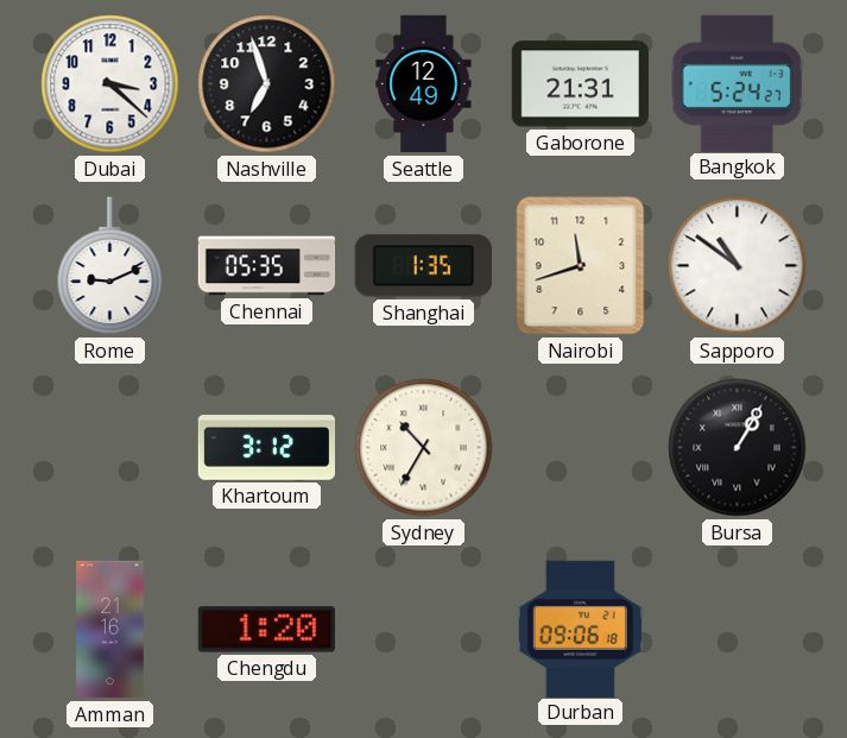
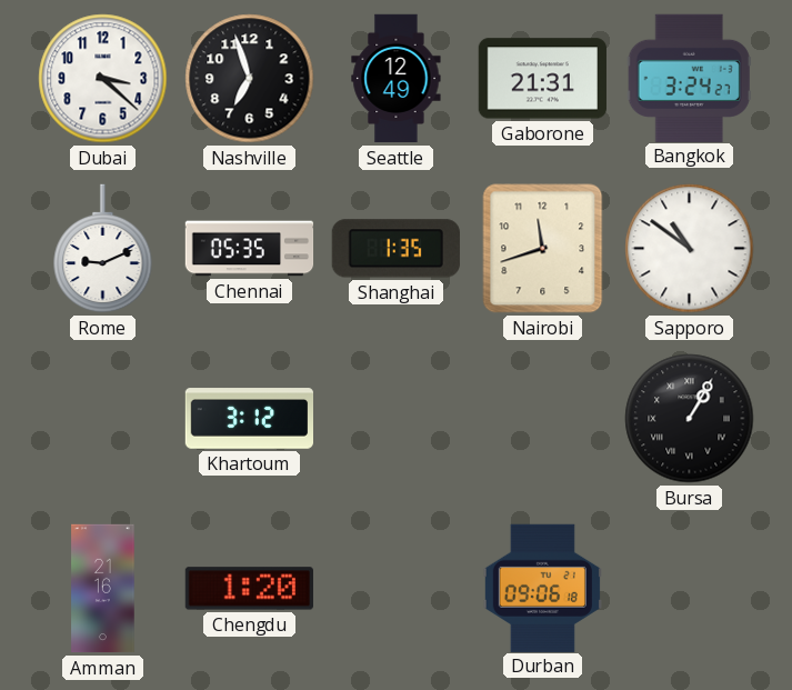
Bangkok: 5:24 -> 3:24 (689, 78)
Sydney: 10:35 -> none (424, 448)
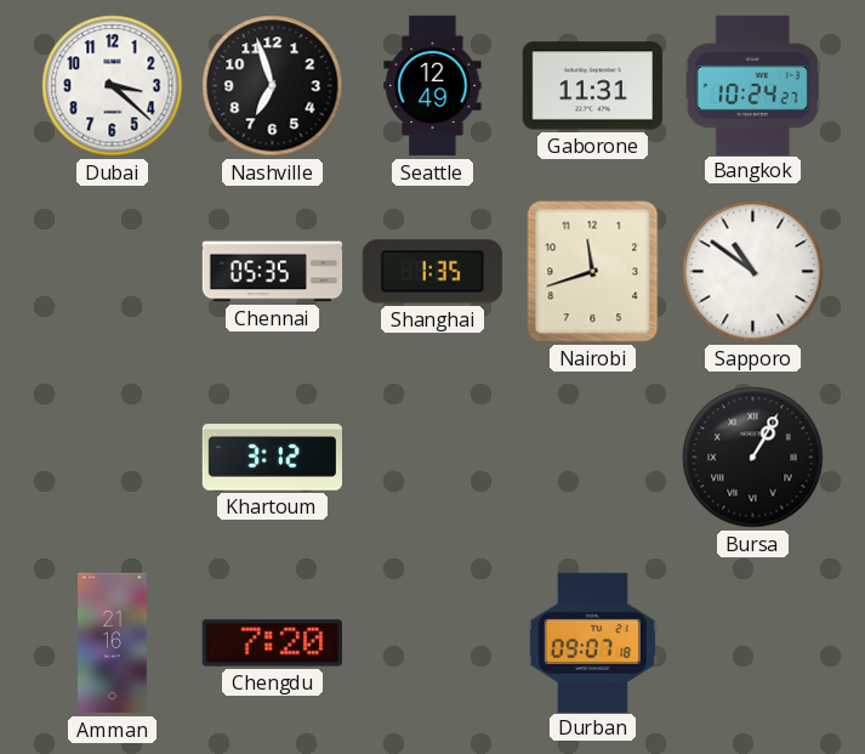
Gaborone: 21:31 -> 11:31 (592, 86)
Bangkok: 3:24 -> 10:24 (752, 85)
Rome: 9:11 -> none (103, 249)
Chengdu: 1:20 -> 7:20 (272, 644)
Durban: 09:06 -> 09:07 (592, 642)
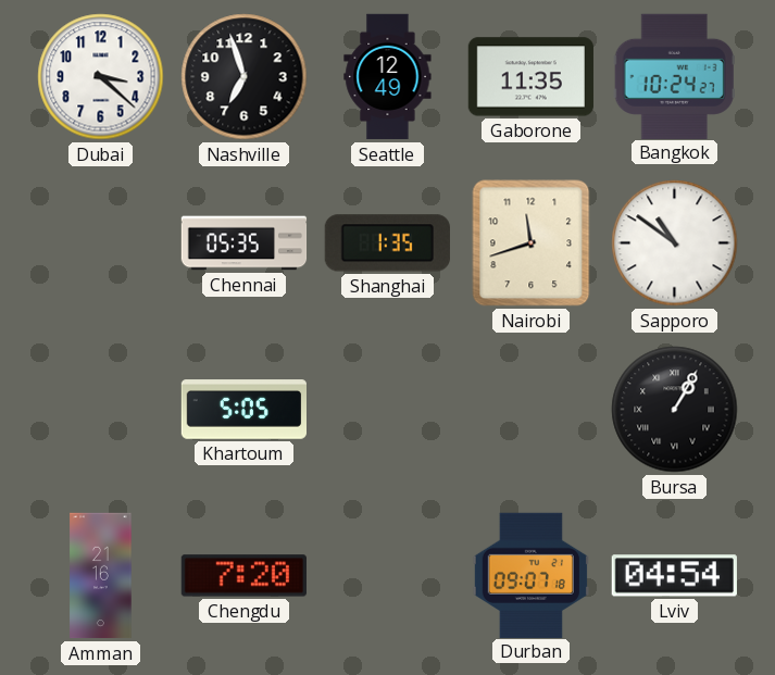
Gaborone: 11:31 -> 11:35 (530, 77)
Khartoum: 3:12 -> 5:05 (243, 410)
Lviv: none -> 04:54 (674, 576)
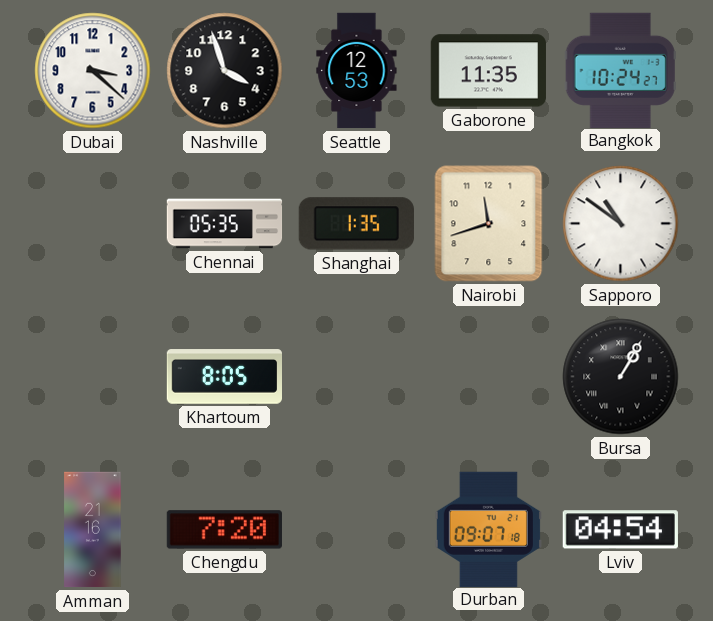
Nashville: 6:57 -> 3:57 (225, 71)
Seattle: 12:49 -> 12:53 (357, 71)
Khartoum: 5:05 -> 8:05 (224, 377)
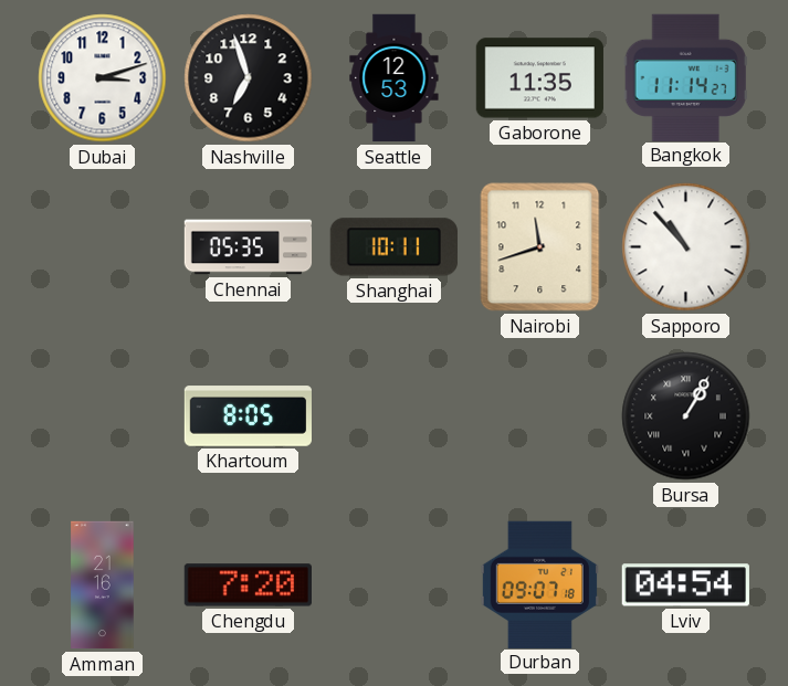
Dubai: 3:22 -> 3:12 (103, 78)
Nashville: 3:57 -> 6:57 (249, 78)
Bangkok: 10:24 -> 11:14 (685, 77)
Shanghai: 1:35 -> 10:11 (393, 247)
Sapporo: 10:51 -> 10:53 (686, 247)
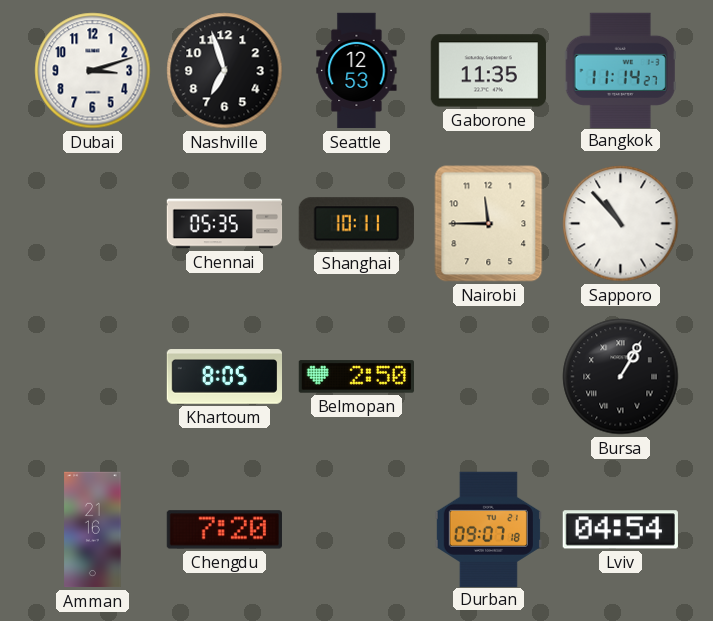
Nairobi: 11:42 -> 11:45 (489, 224)
Belmopan: none -> 2:50 (356, 377)
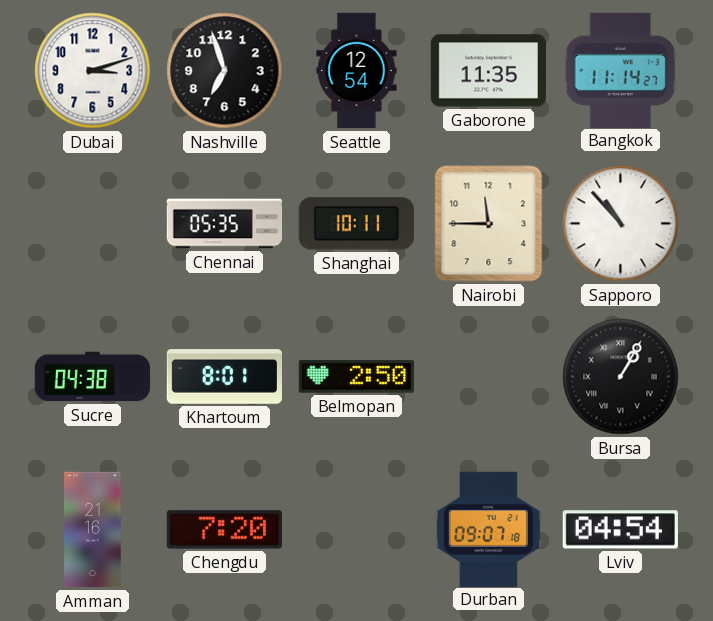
Seattle: 12:53 -> 12:54 (357, 71)
Sucre: none -> 04:38 (93, 377)
Khartoum: 8:05 -> 8:01 (224, 377)
